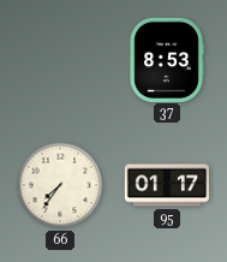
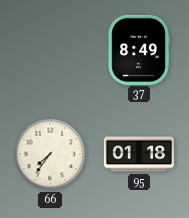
37: 8:53 -> 8:49 (139, 49)
95: 01:17 -> 01:18 (138, 154)
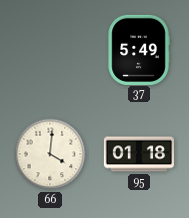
37: 8:49 -> 5:49 (139, 49)
66: 7:36 -> 4:01 (50, 154)
